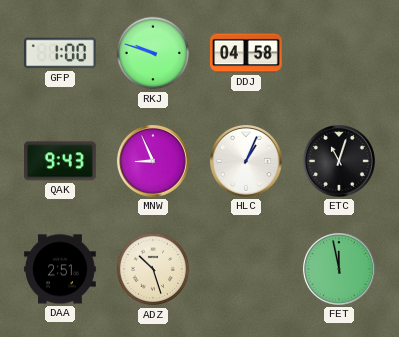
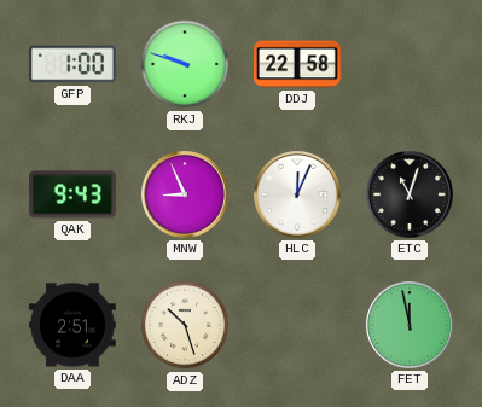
DDJ: 04:58 -> 22:58 (298, 64)
HLC: 1:04 -> 12:04 (297, 194)
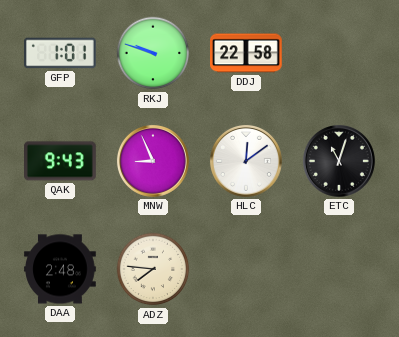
GFP: 1:00 -> 1:01 (61, 53)
HLC: 12:04 -> 12:09 (246, 161)
DAA: 2:51 -> 2:48 (61, 269)
ADZ: 10:27 -> 7:46 (153, 269)
FET: 11:58 -> none (410, 325)
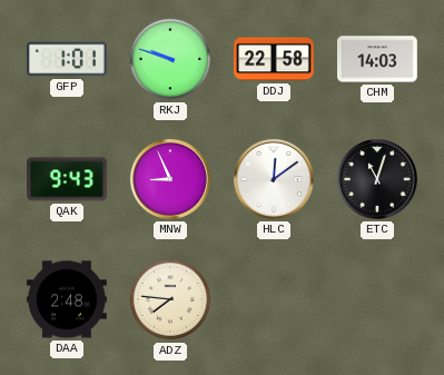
CHM: none -> 14:03 (378, 59)
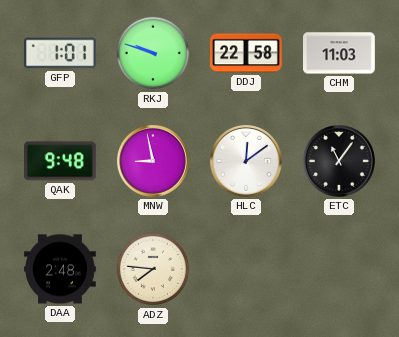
CHM: 14:03 -> 11:03 (340, 53)
QAK: 9:43 -> 9:48 (61, 161)
MNW: 8:56 -> 8:58 (153, 161)
ETC: 11:03 -> 11:06 (339, 161)
